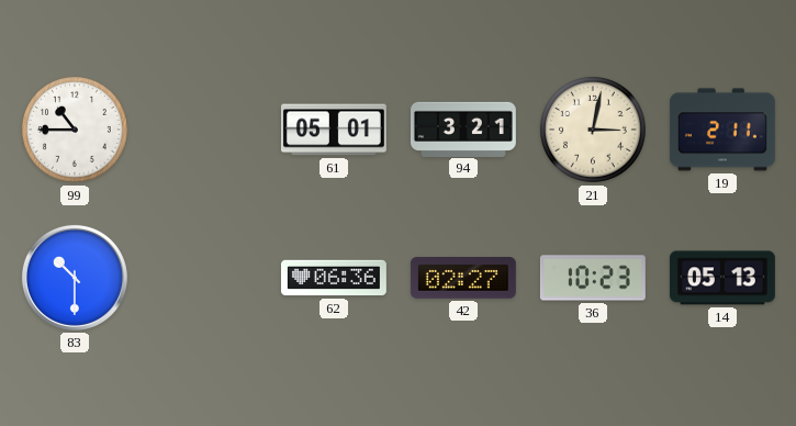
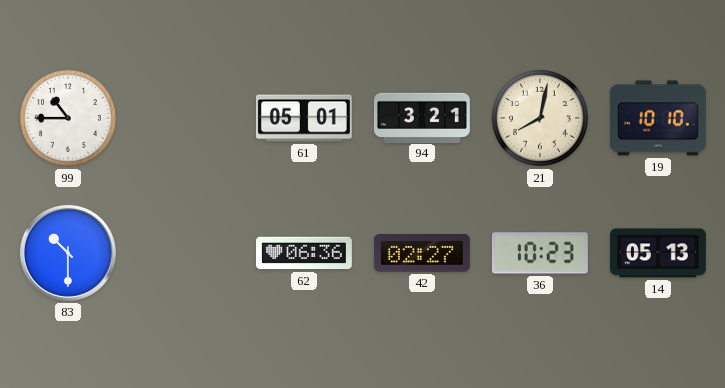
21: 3:02 -> 8:02 (540, 118)
19: 2:11 -> 10:10 (658, 118)
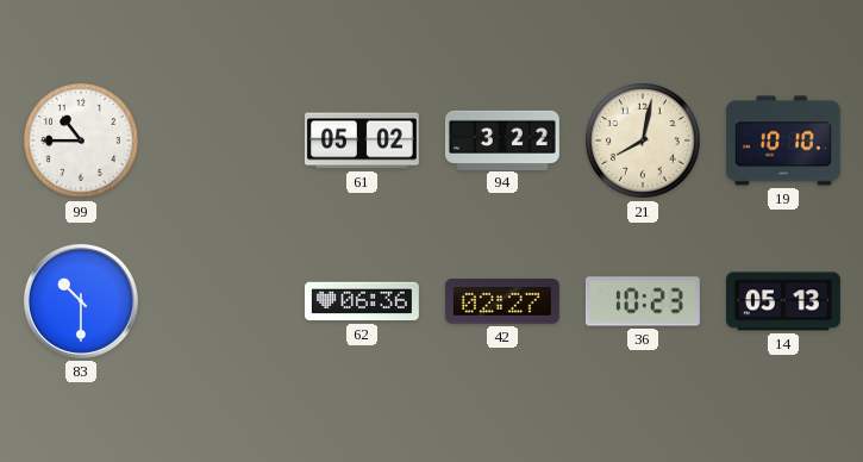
61: 05:01 -> 05:02 (362, 141)
94: 3:21 -> 3:22 (502, 139)
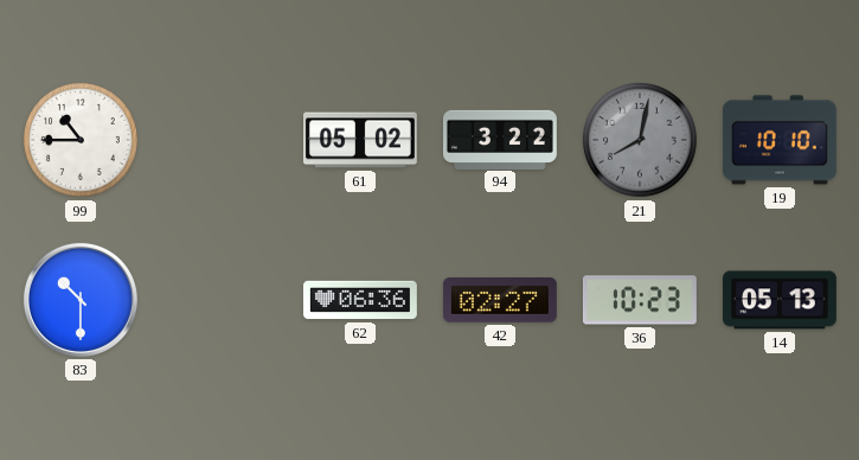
21 dial: cream -> grey (640, 140)
